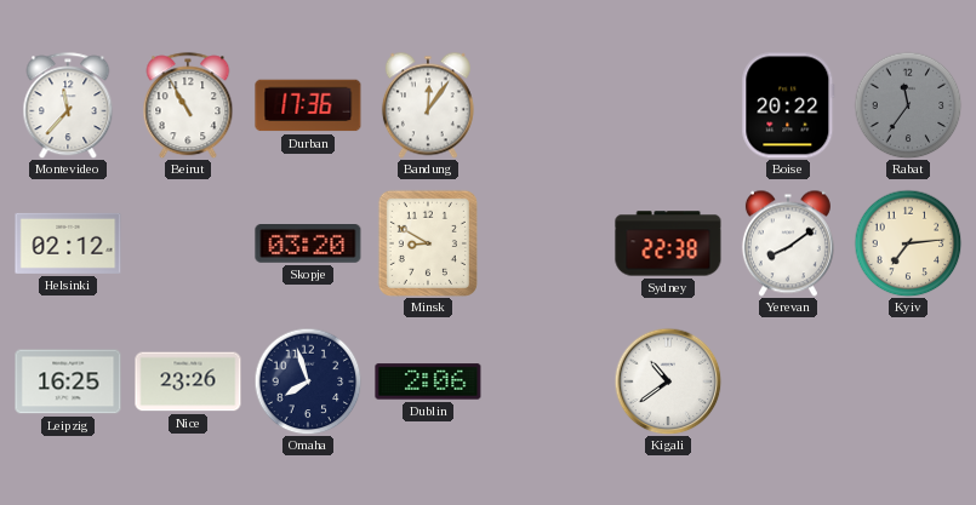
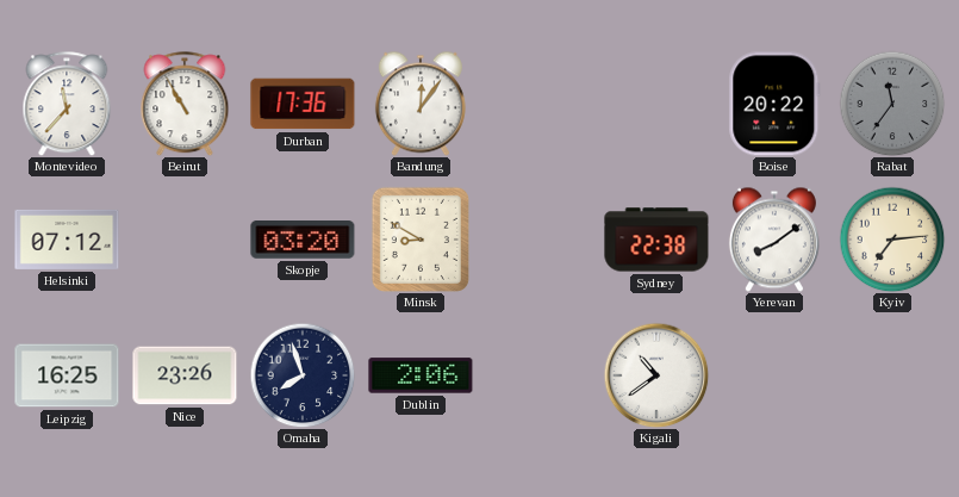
Helsinki: 02:12 -> 07:12 (67, 240)
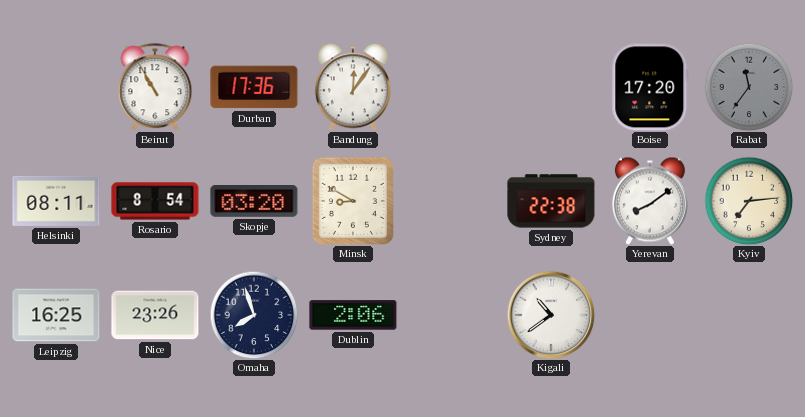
Montevideo: 11:37 -> none (67, 104)
Boise: 20:22 -> 17:20 (650, 87)
Helsinki: 07:12 -> 08:11 (56, 201)
Rosario: none -> 8:54 (155, 201)
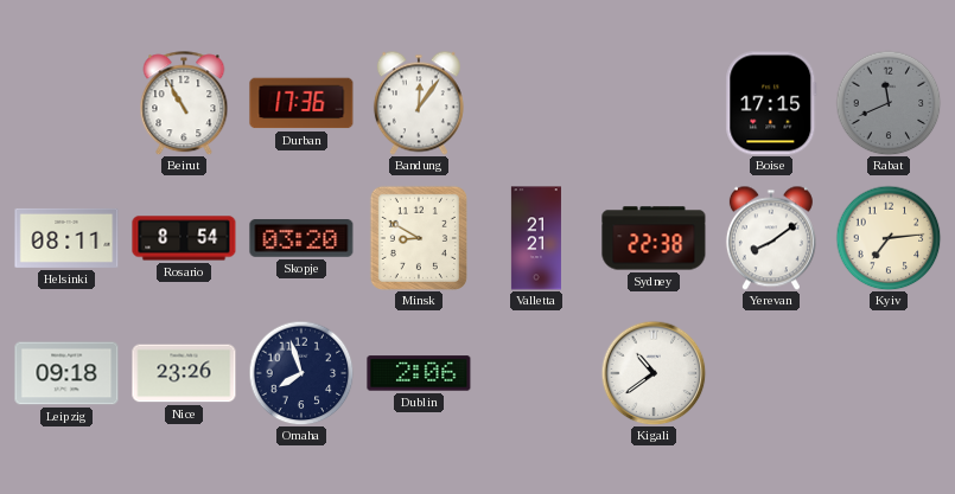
Boise: 17:20 -> 17:15 (771, 103)
Rabat: 11:36 -> 11:41 (889, 103)
Valletta: none -> 21:21 (536, 238)
Leipzig: 16:25 -> 09:18 (66, 373)
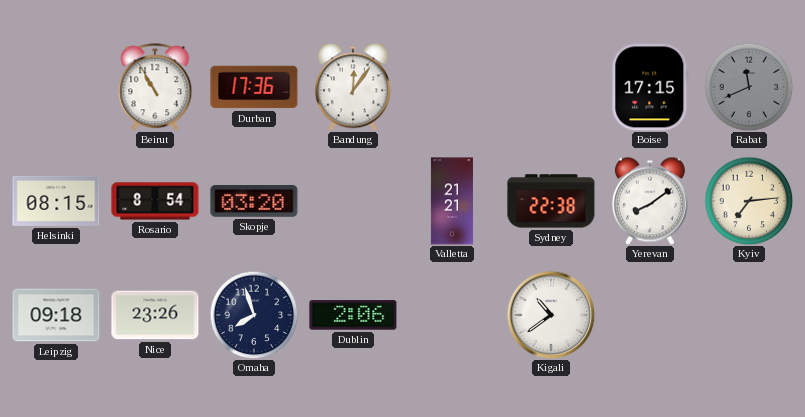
Helsinki: 08:11 -> 08:15 (56, 201)
Minsk: 8:50 -> none (419, 238)
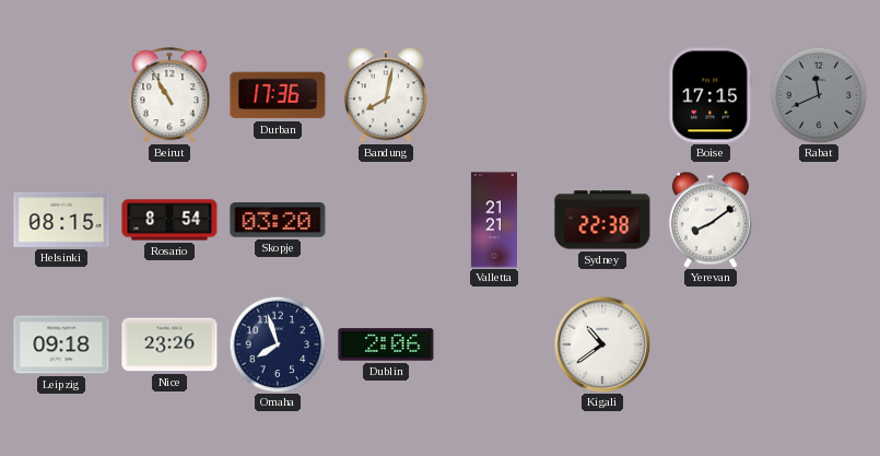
Bandung: 12:06 -> 8:02 (386, 95)
Kyiv: 7:14 -> none (749, 201)
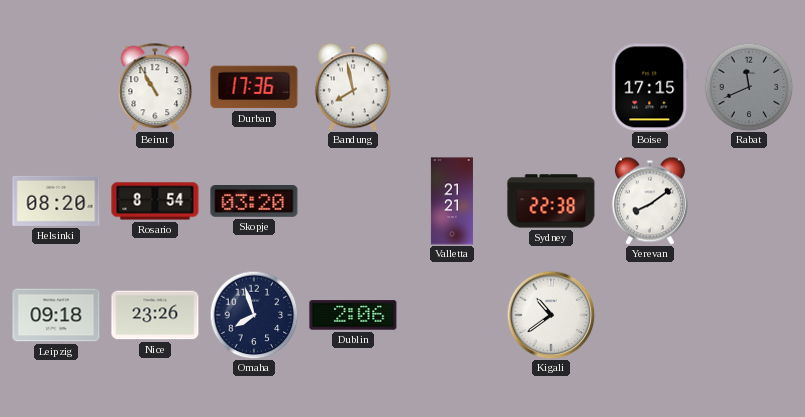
Bandung: 8:02 -> 7:58 (353, 87)
Helsinki: 08:15 -> 08:20 (56, 201)
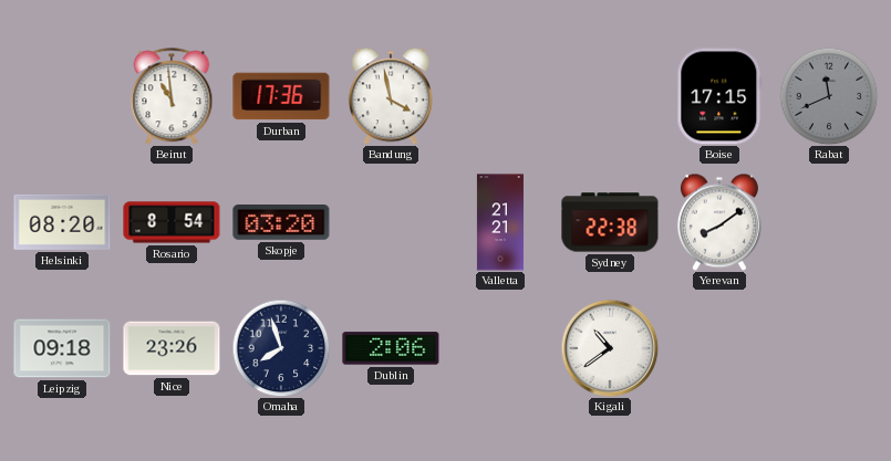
Beirut: 10:55 -> 10:59 (172, 96)
Bandung: 7:58 -> 3:58 (391, 96)
